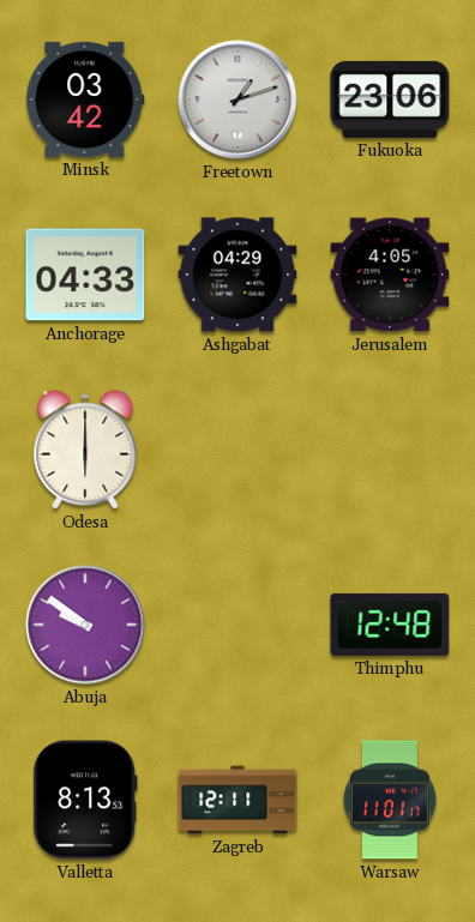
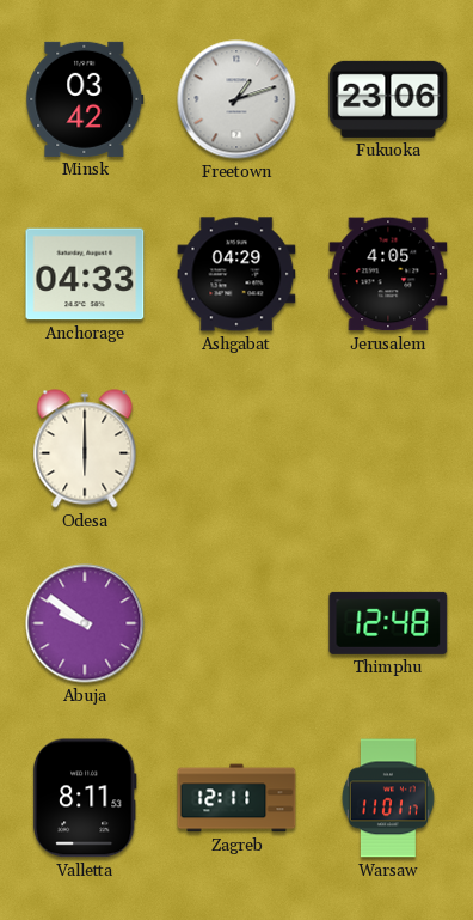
Valletta: 8:13 -> 8:11 (85, 798)
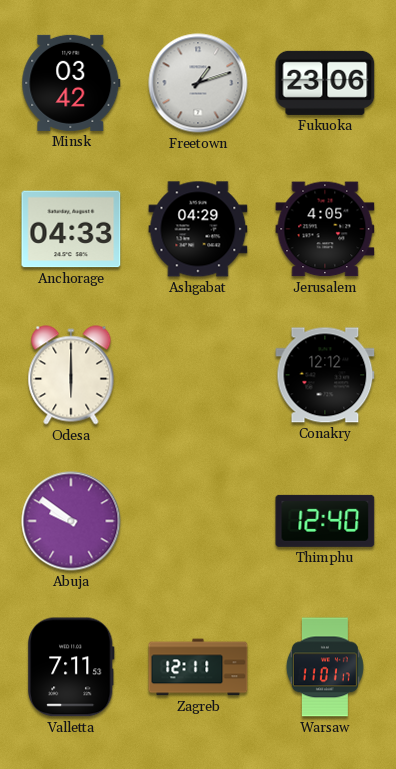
Conakry: none -> 12:12 (325, 375)
Thimphu: 12:48 -> 12:40 (325, 521)
Valletta: 8:11 -> 7:11 (71, 667)
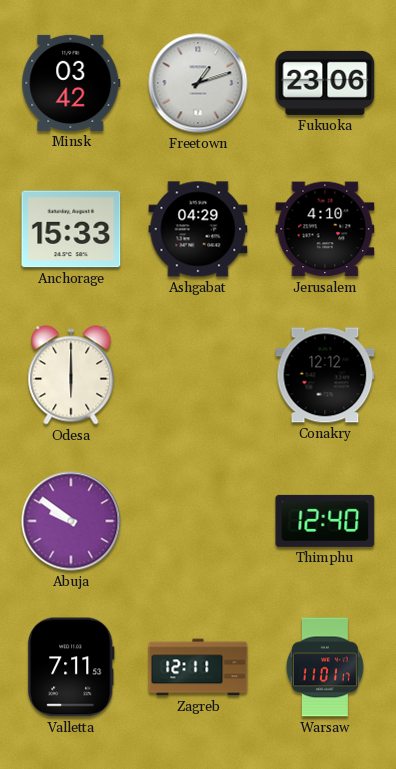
Anchorage: 04:33 -> 15:33 (71, 229)
Jerusalem: 4:05 -> 4:10 (325, 229)
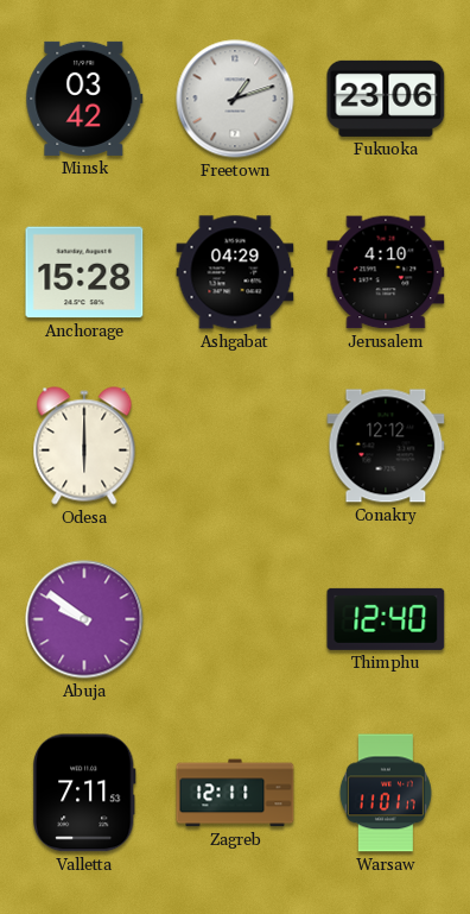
Anchorage: 15:33 -> 15:28 (84, 272)
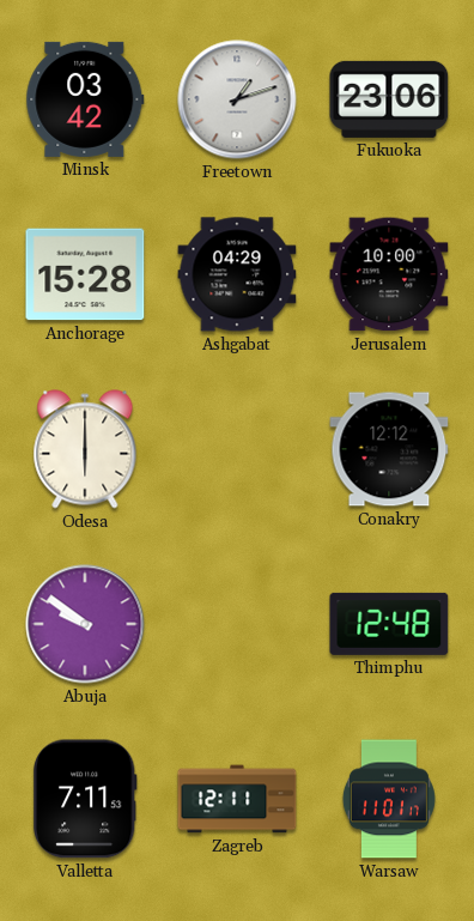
Jerusalem: 4:10 -> 10:00 (389, 274)
Thimphu: 12:40 -> 12:48 (389, 624)
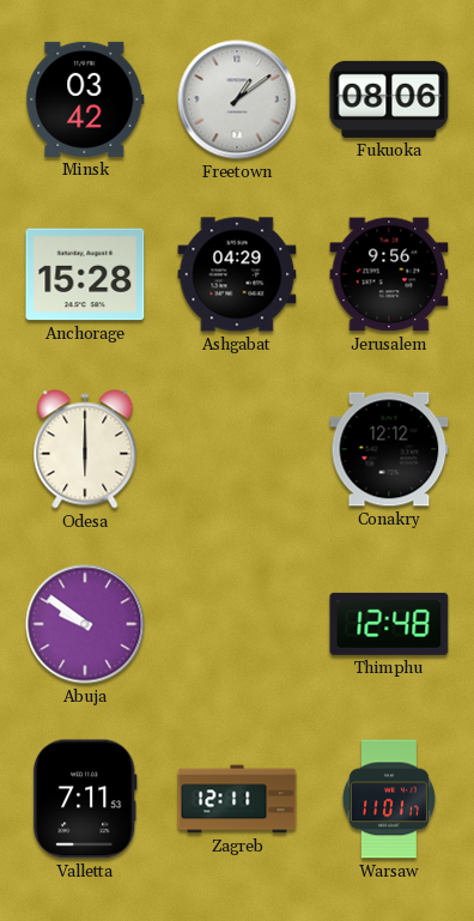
Freetown: 1:12 -> 1:09 (237, 99)
Fukuoka: 23:06 -> 08:06 (389, 99)
Jerusalem: 10:00 -> 9:56 (389, 274)
